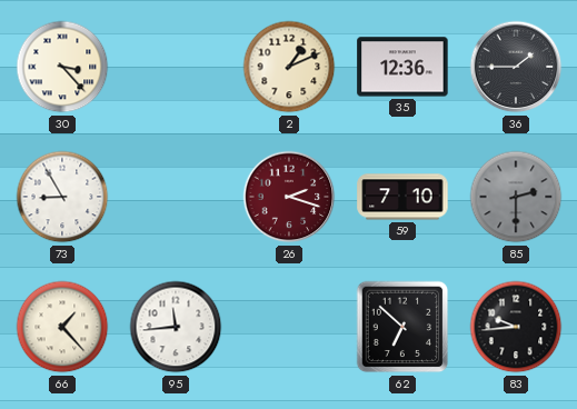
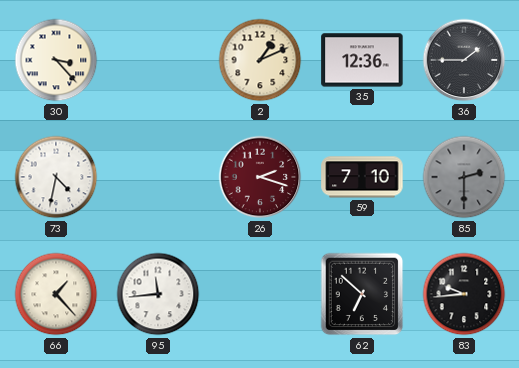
73: 8:55 -> 4:32 (56, 177)
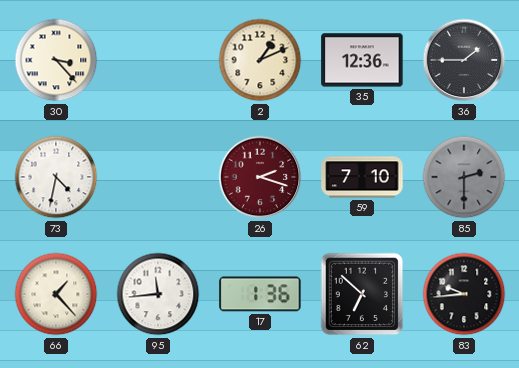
17: none -> 1:36 (260, 294)
